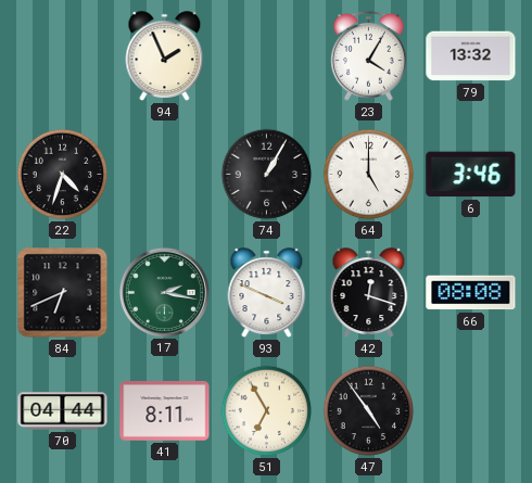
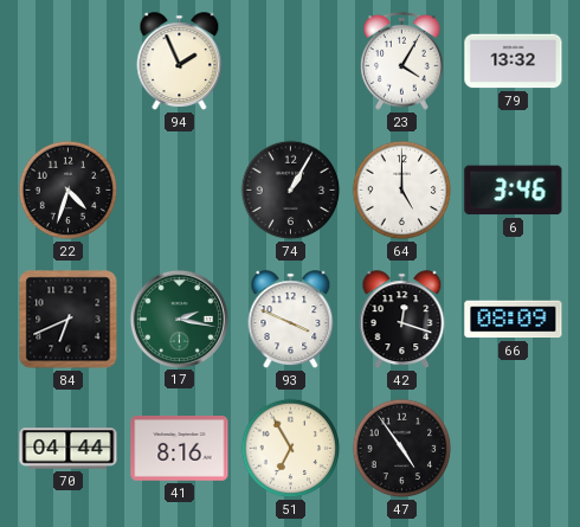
66: 08:08 -> 08:09 (514, 320)
41: 8:11 -> 8:16 (180, 449)
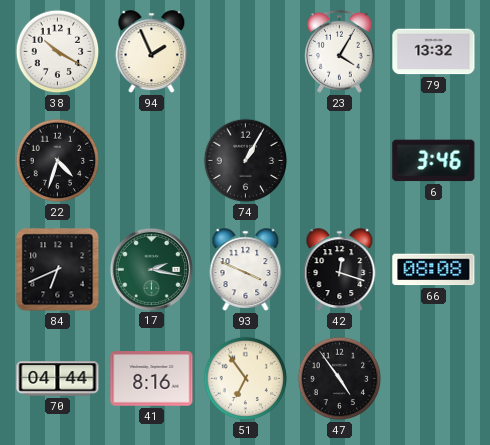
38: none -> 10:20 (58, 52)
64: 5:00 -> none (402, 191)
66: 08:09 -> 08:08 (434, 270)
51: 6:55 -> 6:54 (246, 379)
